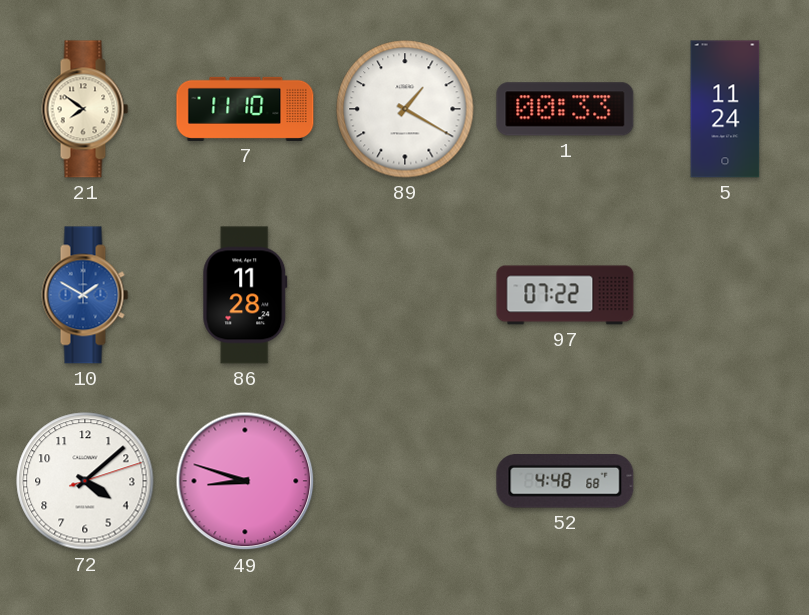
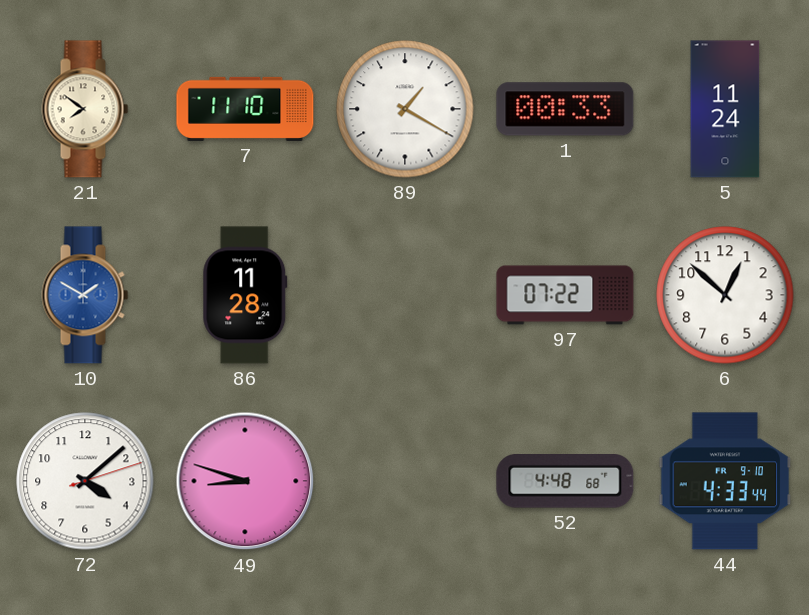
6: none -> 12:52 (725, 295)
44: none -> 4:33 (725, 481)
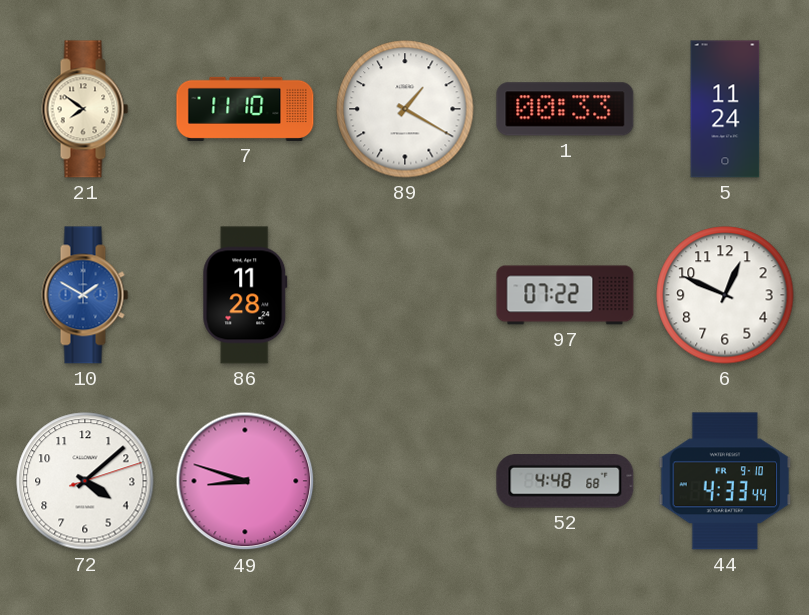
6: 12:52 -> 12:49 (725, 295)
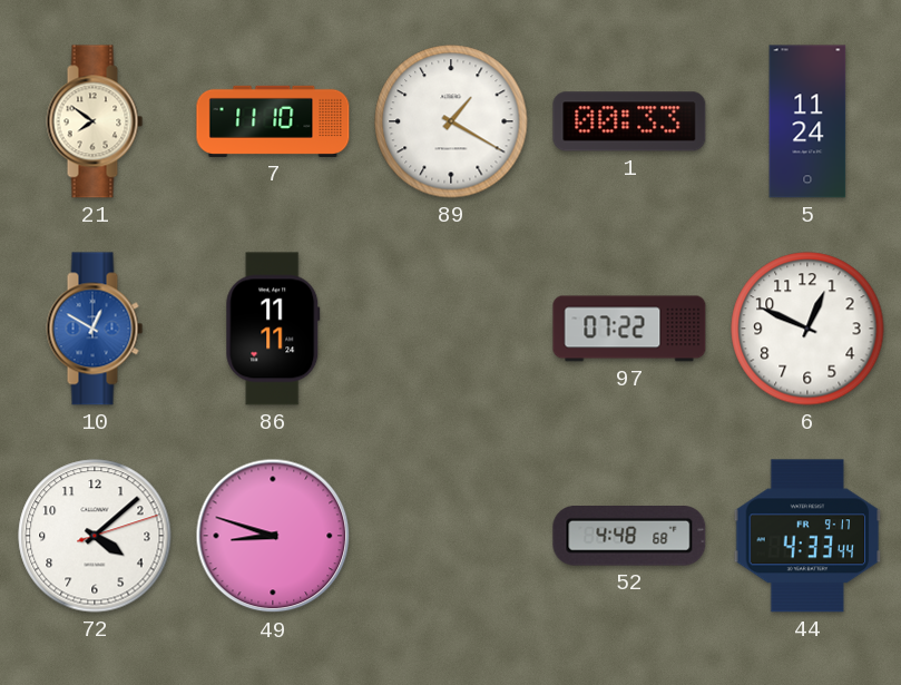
10: 1:50 -> 12:50 (95, 329)
86: 11:28 -> 11:11 (273, 329)
44 date: FR 9-10 -> FR 9-17 (807, 536)
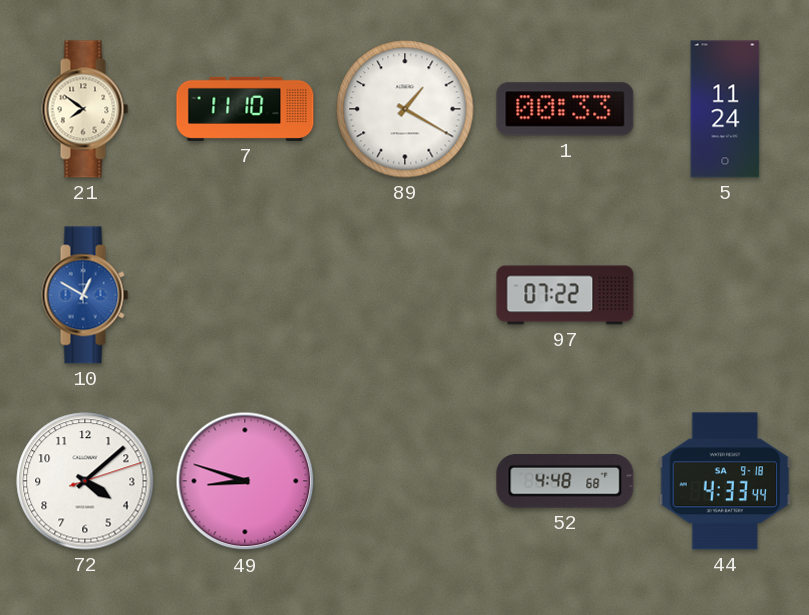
86: 11:11 -> none (273, 329)
6: 12:49 -> none (807, 329)
44 date: FR 9-17 -> SA 9-18 (725, 481)
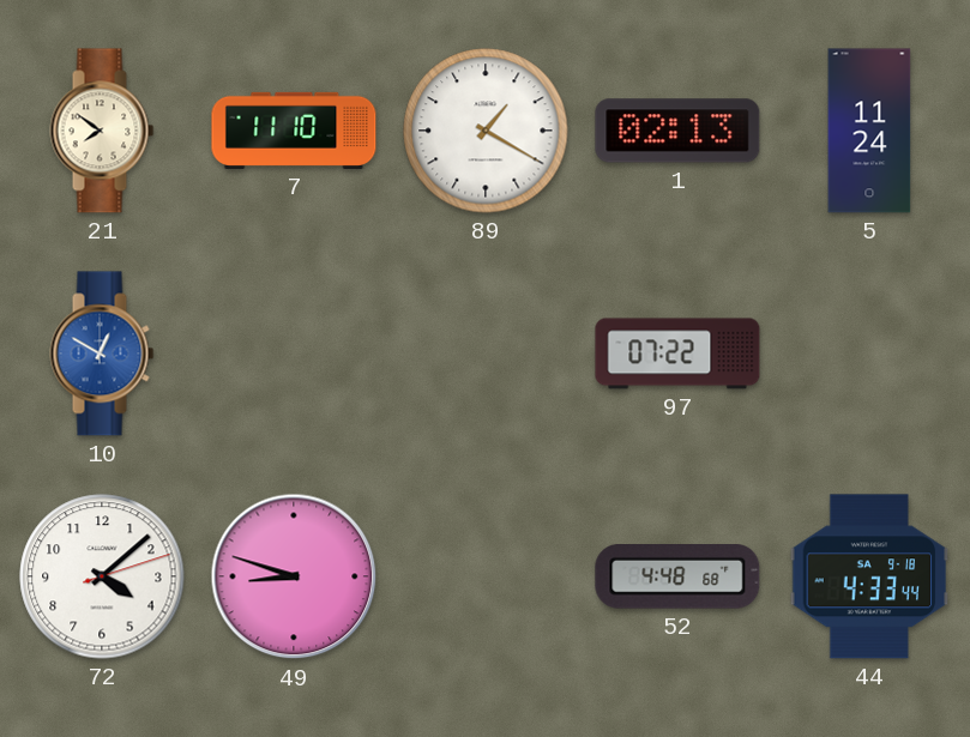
1: 00:33 -> 02:13 (677, 131)
